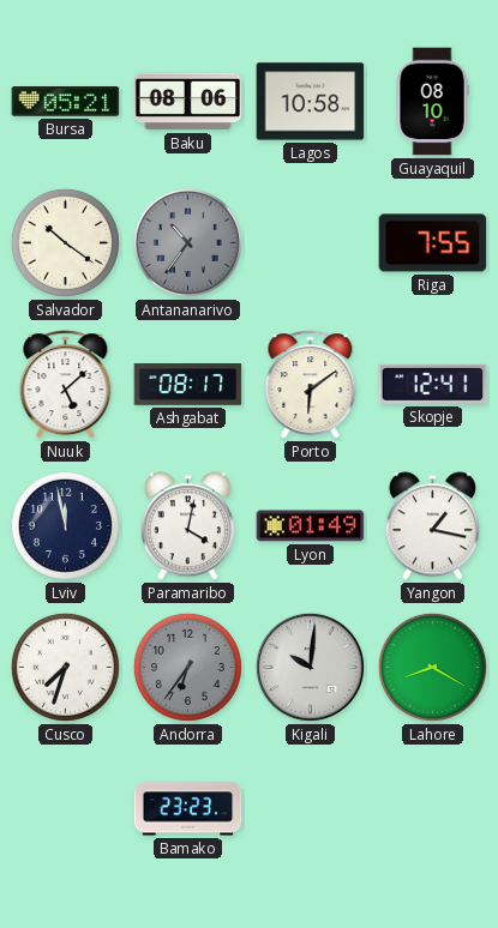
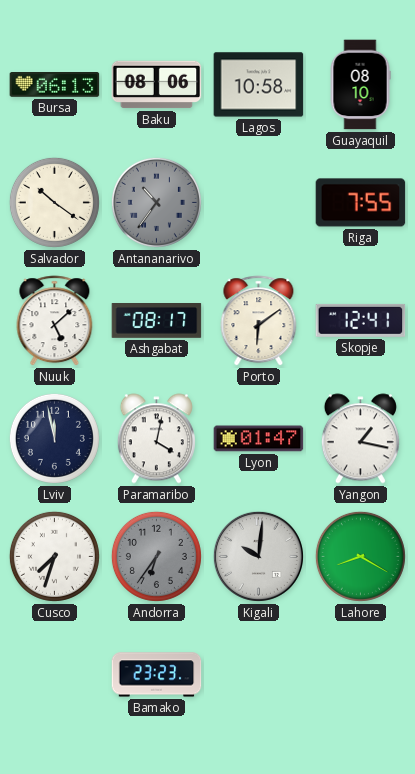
Bursa: 05:21 -> 06:13 (55, 85)
Lyon: 01:49 -> 01:47 (259, 439)
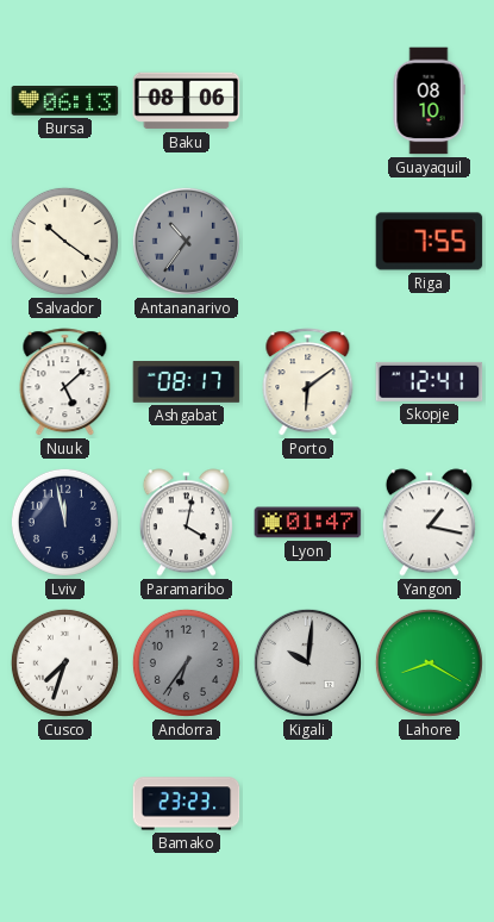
Lagos: 10:58 -> none (259, 85)
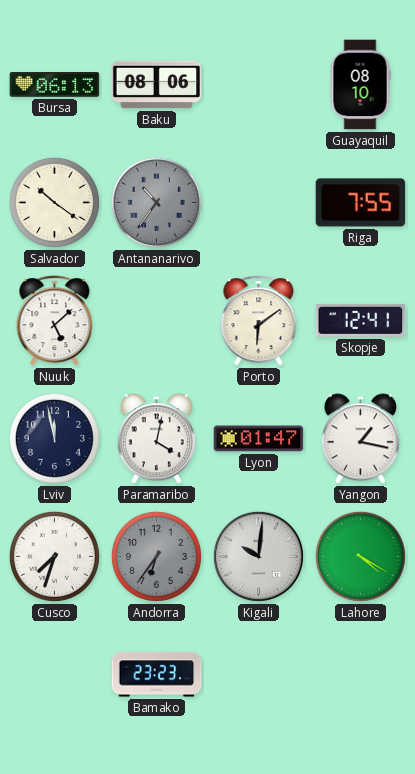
Ashgabat: 08:17 -> none (187, 382)
Lahore: 8:20 -> 4:20 (360, 556)
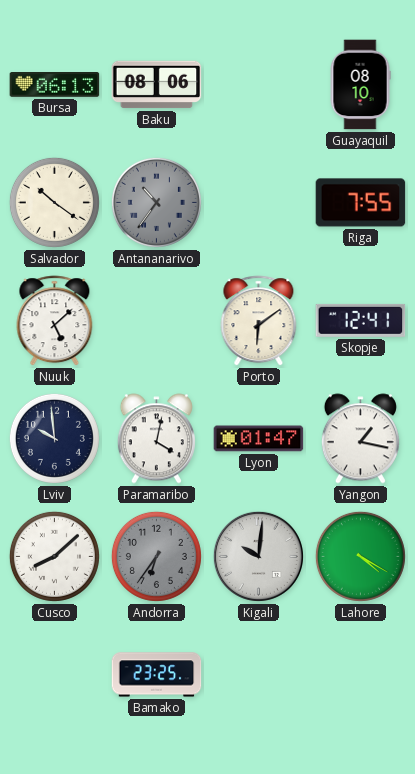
Lviv: 11:58 -> 9:59 (54, 438)
Cusco: 7:33 -> 8:08 (54, 556)
Bamako: 23:23 -> 23:25 (157, 675)
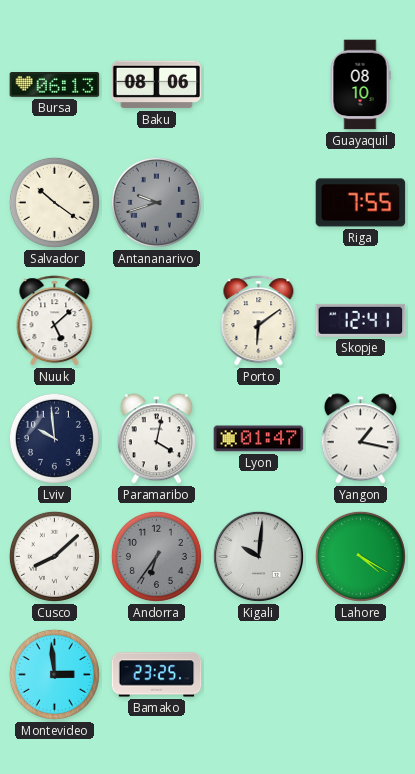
Antananarivo: 10:36 -> 9:42 (156, 202)
Montevideo: none -> 2:59 (54, 674)
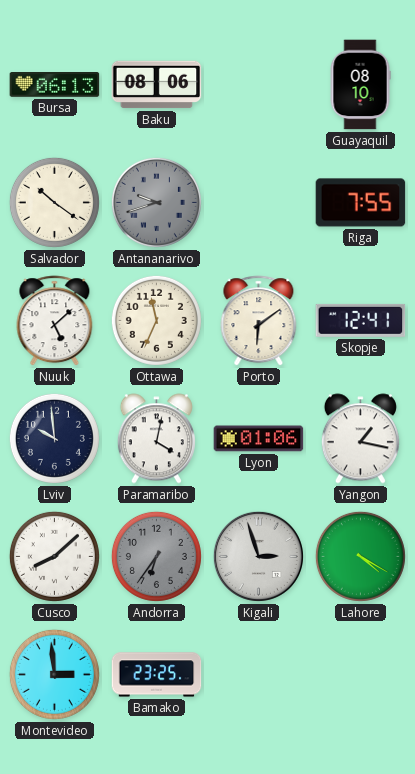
Ottawa: none -> 11:34 (156, 320)
Lyon: 01:47 -> 01:06 (259, 439)
Kigali: 10:01 -> 2:57 (258, 556)
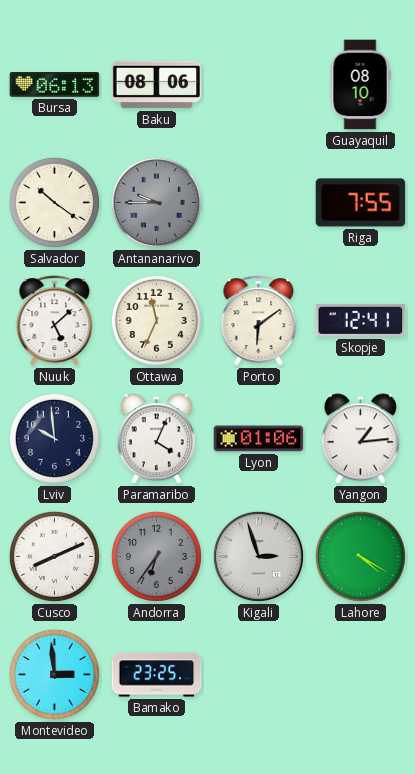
Antananarivo: 9:42 -> 9:45 (156, 202)
Paramaribo: 4:02 -> 4:04 (156, 439)
Yangon: 1:17 -> 1:14 (360, 439)
Cusco: 8:08 -> 8:11 (54, 556)
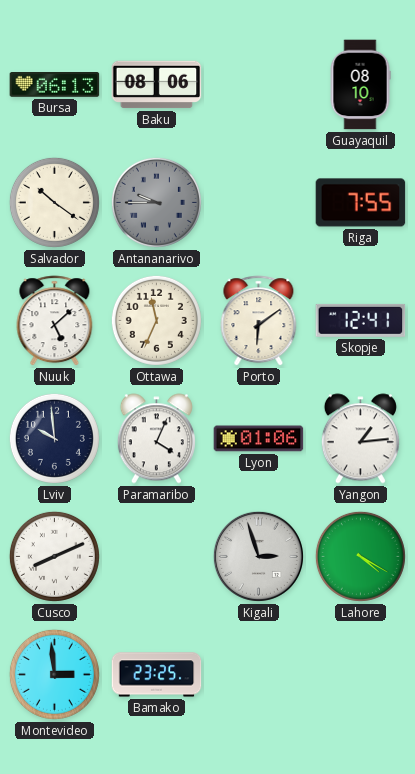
Andorra: 6:36 -> none (156, 556)
